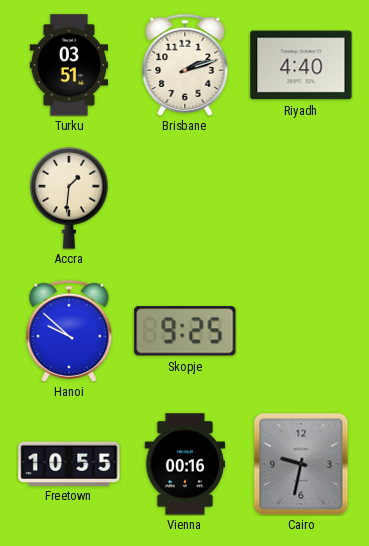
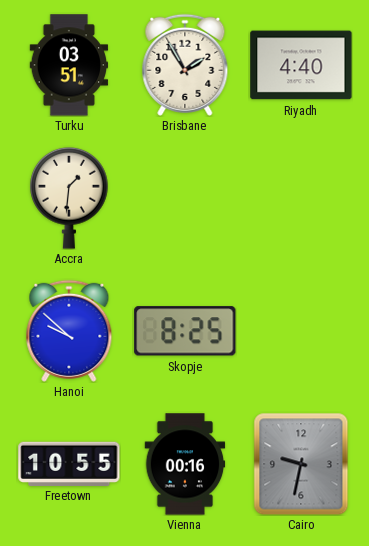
Brisbane: 2:12 -> 1:55 (185, 65)
Skopje: 9:25 -> 8:25 (185, 331)
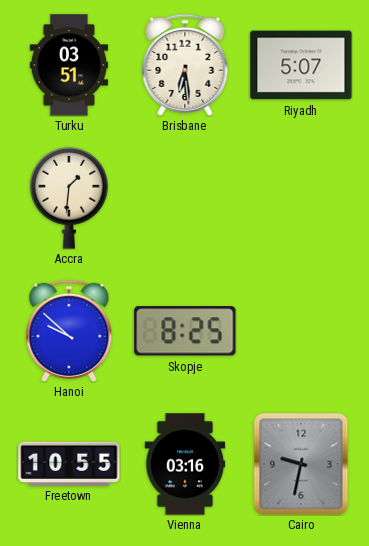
Brisbane: 1:55 -> 6:29 (185, 65)
Riyadh: 4:40 -> 5:07 (301, 65)
Vienna: 00:16 -> 03:16 (185, 464)
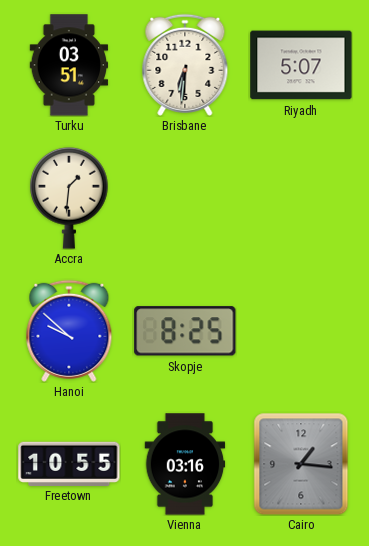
Brisbane: 6:29 -> 6:31 (185, 65)
Cairo: 9:32 -> 1:16 (301, 464)
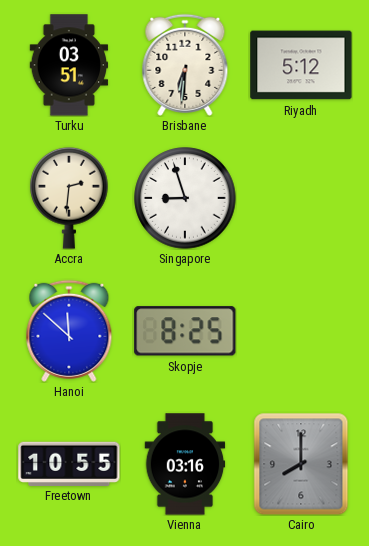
Riyadh: 5:07 -> 5:12 (301, 65)
Accra: 1:31 -> 2:31 (69, 198)
Singapore: none -> 8:57 (185, 198)
Hanoi: 9:52 -> 11:52 (69, 331)
Cairo: 1:16 -> 8:00 (301, 464)
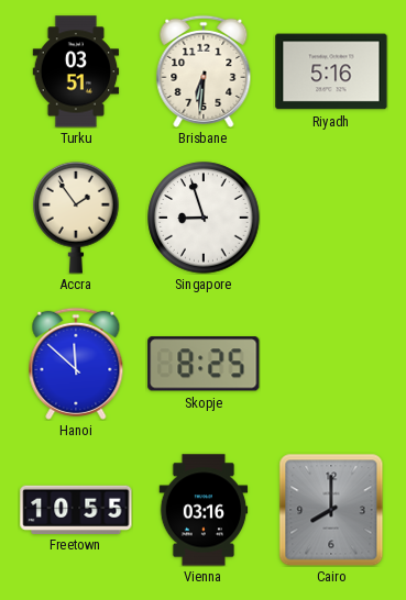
Riyadh: 5:12 -> 5:16 (331, 71)
Accra: 2:31 -> 1:54 (76, 218)
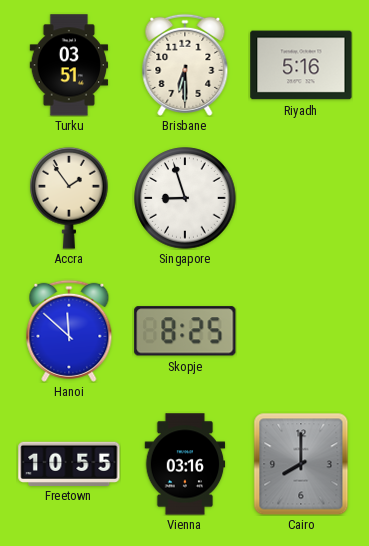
Brisbane: 6:31 -> 6:30 (185, 65)
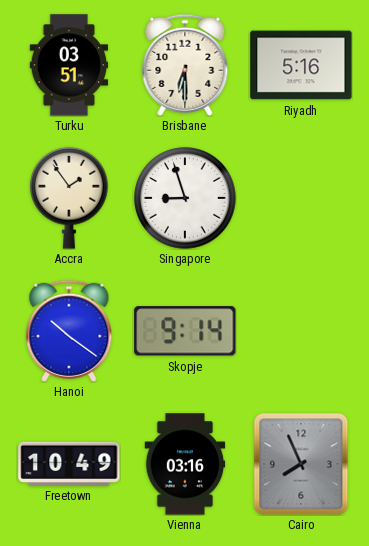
Hanoi: 11:52 -> 10:21 (69, 331)
Skopje: 8:25 -> 9:14 (185, 331)
Freetown: 10:55 -> 10:49 (69, 463)
Cairo: 8:00 -> 7:56 (301, 464)
